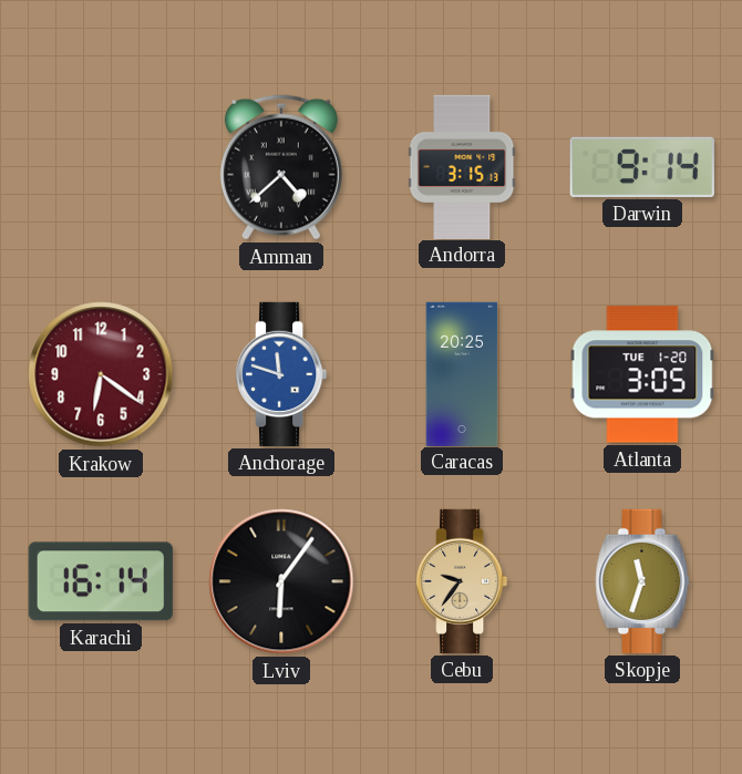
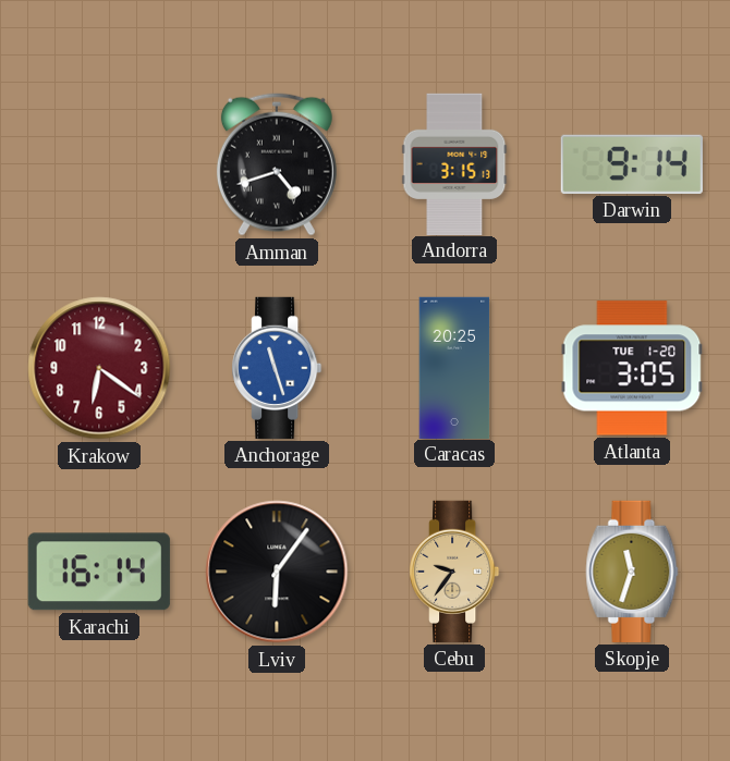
Amman: 4:38 -> 4:42 (277, 164)
Anchorage: 11:48 -> 11:27 (277, 368)
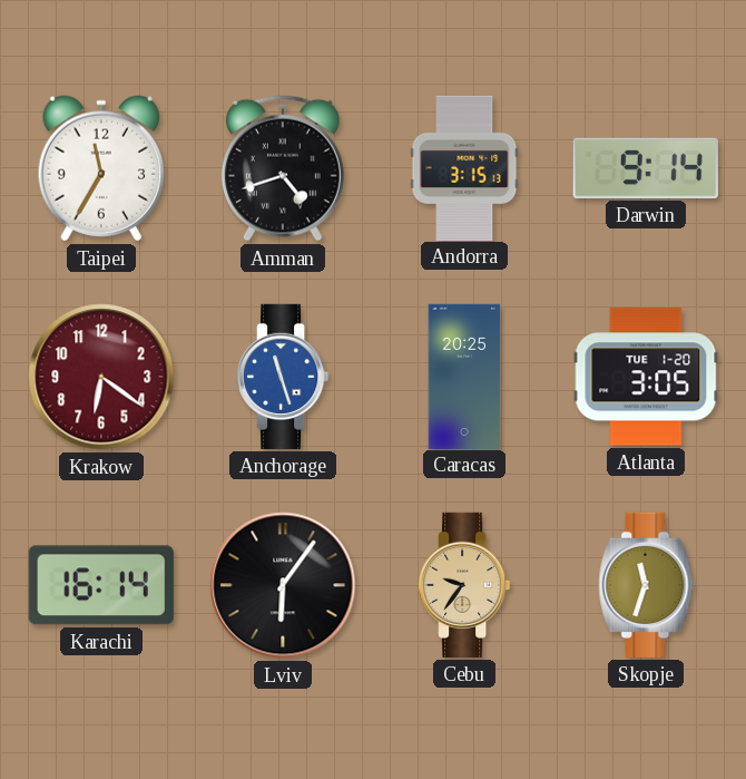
Taipei: none -> 11:35 (100, 168)
